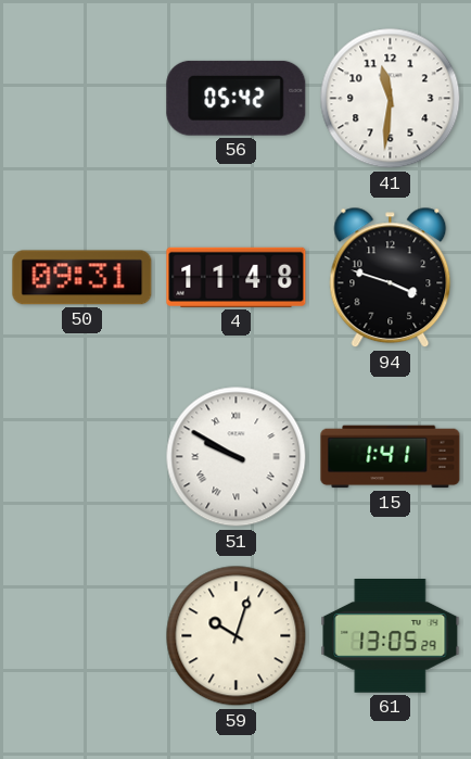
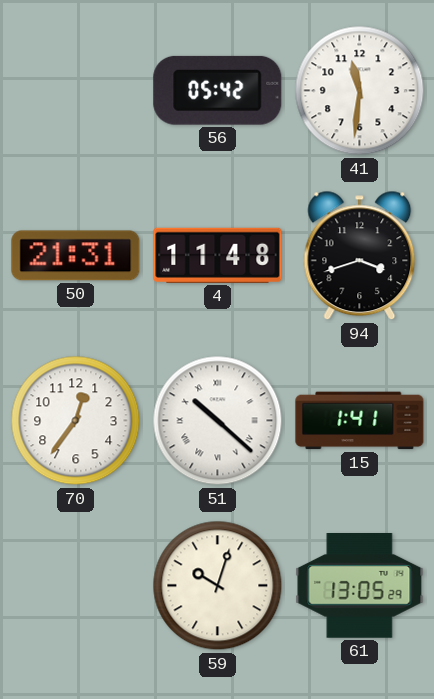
50: 09:31 -> 21:31 (76, 256)
94: 3:48 -> 3:42 (360, 256)
70: none -> 12:36 (76, 421)
51: 9:50 -> 10:22 (218, 421)
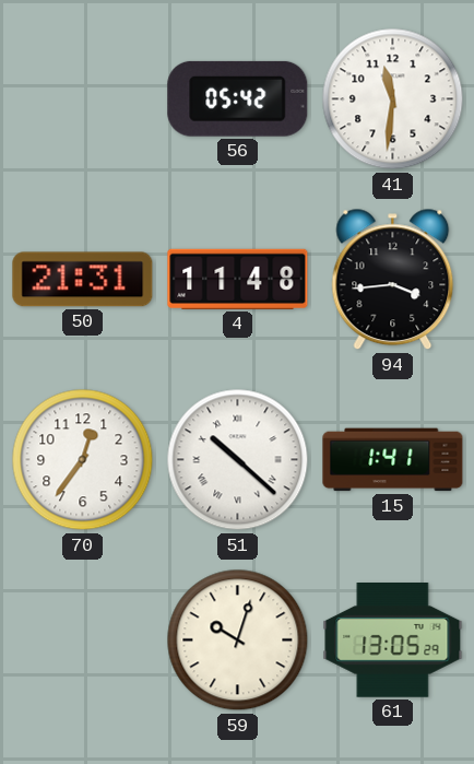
94: 3:42 -> 3:44 (393, 280)
